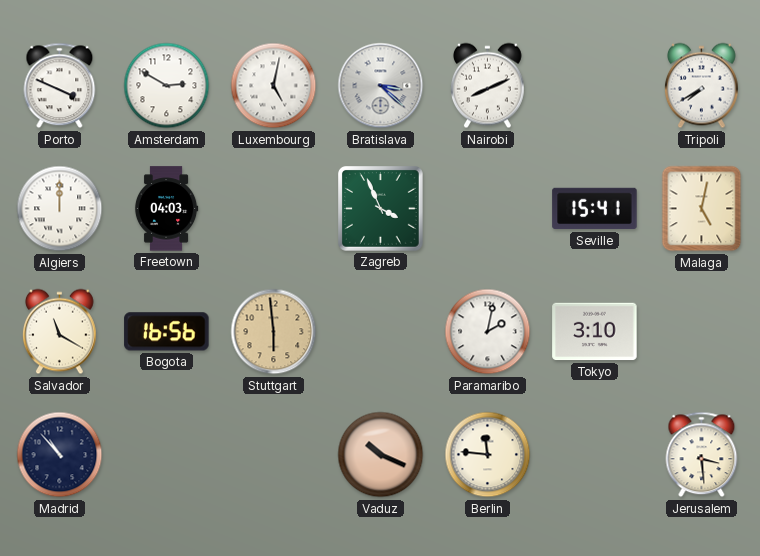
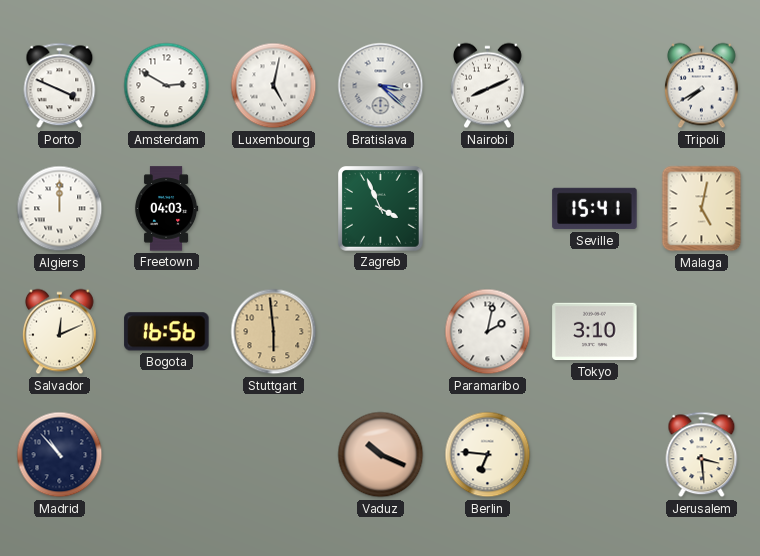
Salvador: 11:20 -> 12:11 (60, 332)
Berlin: 11:46 -> 6:46 (488, 455)
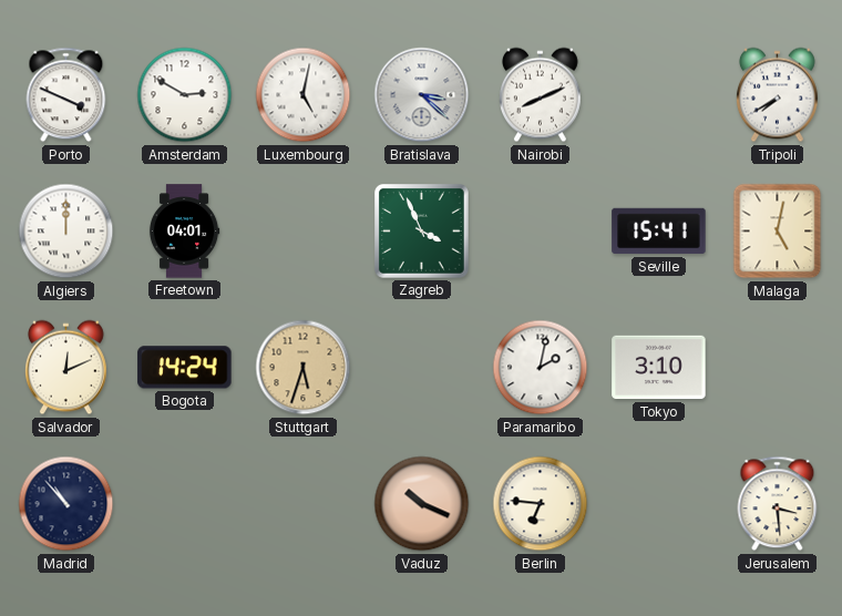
Freetown: 04:03 -> 04:01 (184, 232)
Bogota: 16:56 -> 14:24 (185, 368)
Stuttgart: 5:59 -> 5:33 (304, 368)
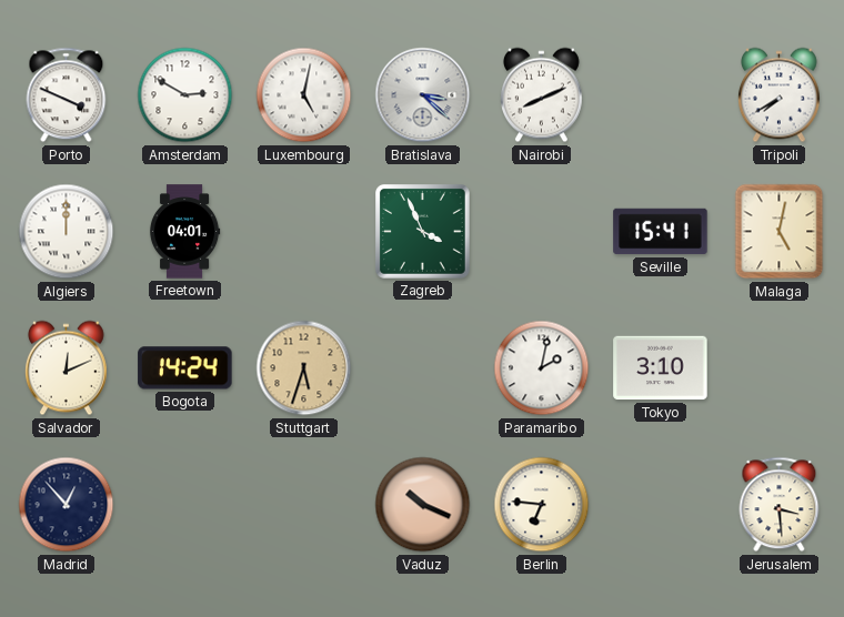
Madrid: 10:53 -> 12:53 (67, 505)
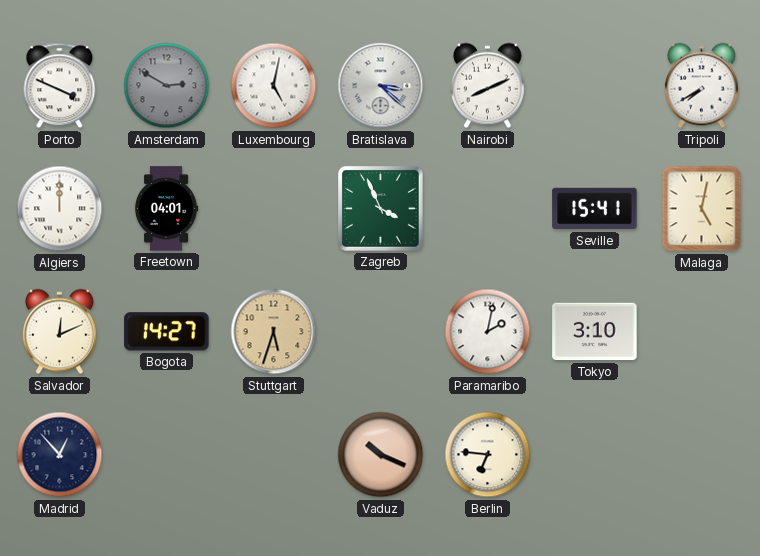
Amsterdam dial: white -> grey (167, 86)
Bogota: 14:24 -> 14:27 (167, 332)
Jerusalem: 3:29 -> none (780, 505)
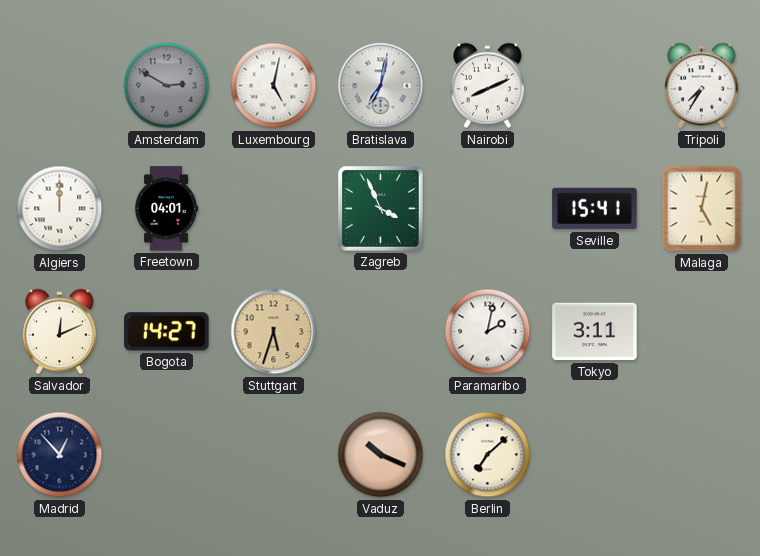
Porto: 3:49 -> none (60, 86)
Bratislava: 3:22 -> 7:02 (381, 86)
Tripoli: 7:40 -> 7:35 (702, 86)
Tokyo: 3:10 -> 3:11 (595, 332)
Berlin: 6:46 -> 7:08 (488, 455)
